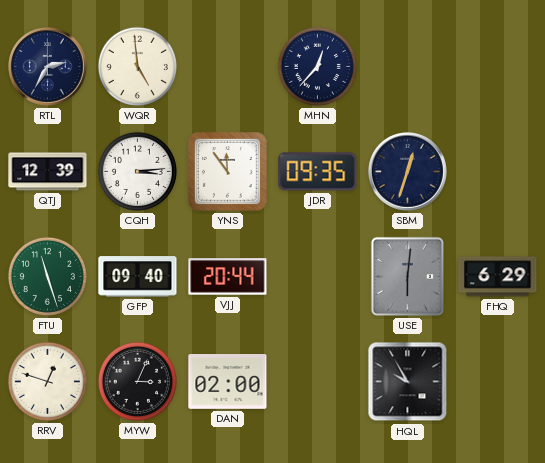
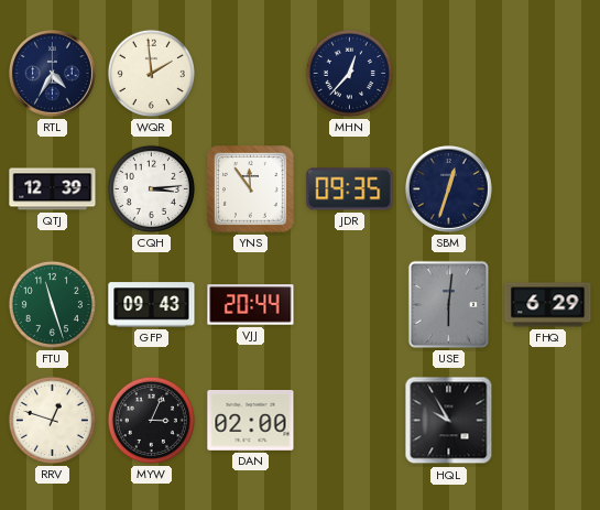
RTL: 2:35 -> 4:35 (53, 74)
WQR: 4:59 -> 1:59 (151, 73)
GFP: 09:40 -> 09:43 (152, 305)
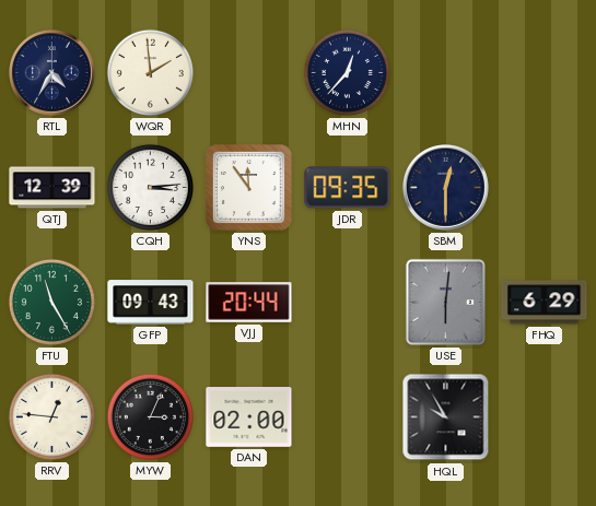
SBM: 12:33 -> 12:30 (446, 188)
FTU: 11:27 -> 11:25 (51, 302)
RRV: 12:48 -> 12:46 (51, 416)
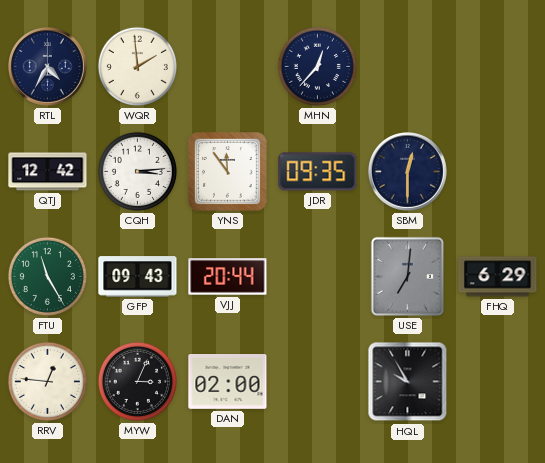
QTJ: 12:39 -> 12:42 (48, 172)
USE: 6:01 -> 7:01 (407, 276)
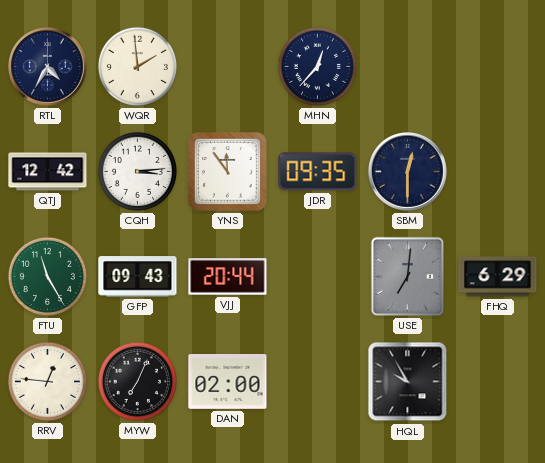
MYW: 3:04 -> 7:04 (137, 381)
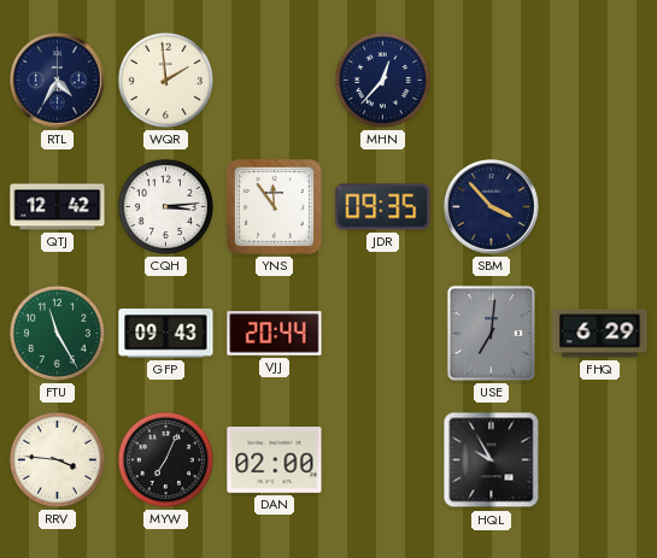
SBM: 12:30 -> 3:53 (492, 207)
RRV: 12:46 -> 3:46 (57, 459)
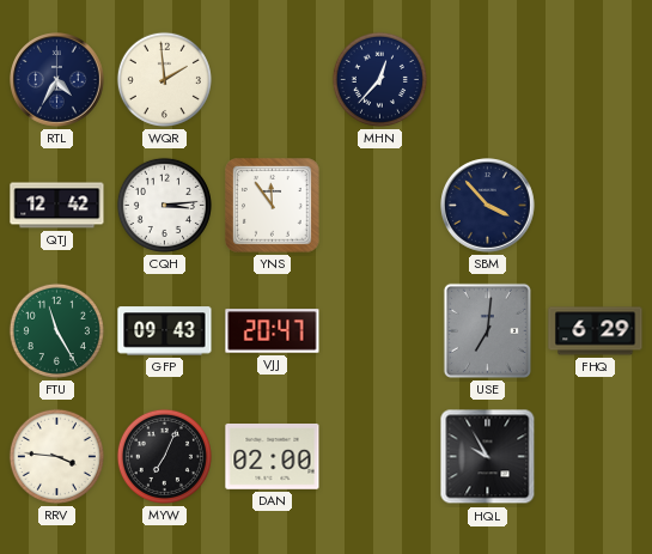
JDR: 09:35 -> none (383, 207)
VJJ: 20:44 -> 20:47 (273, 331)
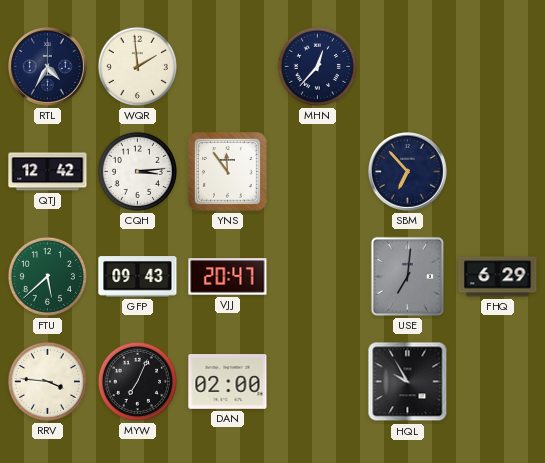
SBM: 3:53 -> 6:53 (408, 172)
FTU: 11:25 -> 5:38 (47, 276)
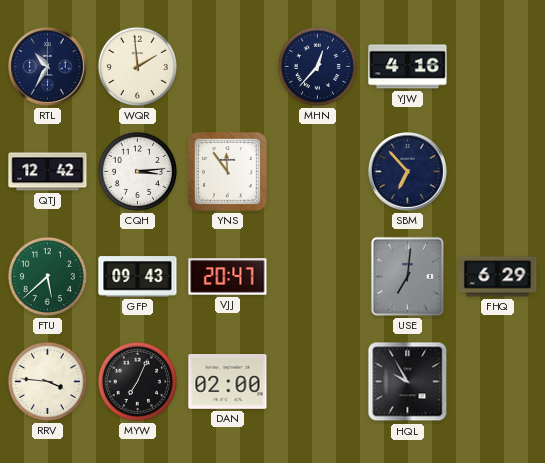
RTL: 4:35 -> 10:35 (48, 67)
YJW: none -> 4:16 (408, 67)
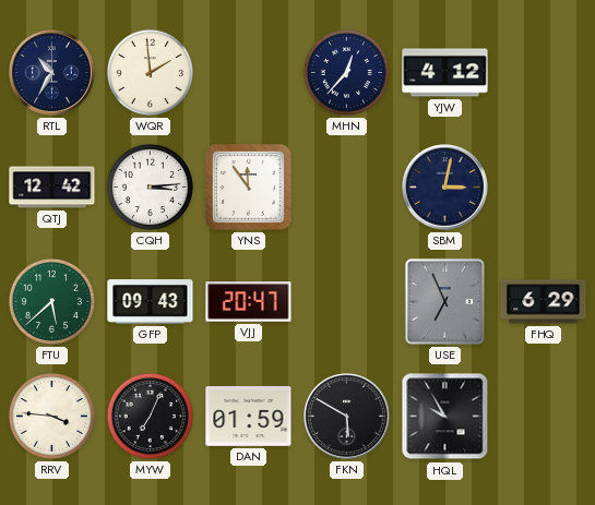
YJW: 4:16 -> 4:12 (445, 73)
SBM: 6:53 -> 3:02 (445, 188)
USE: 7:01 -> 6:56 (444, 301)
DAN: 02:00 -> 01:59 (249, 417)
FKN: none -> 5:50 (347, 417)
